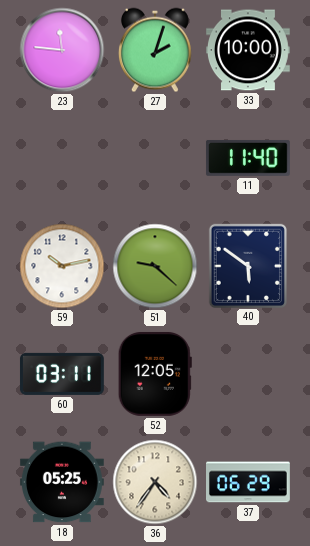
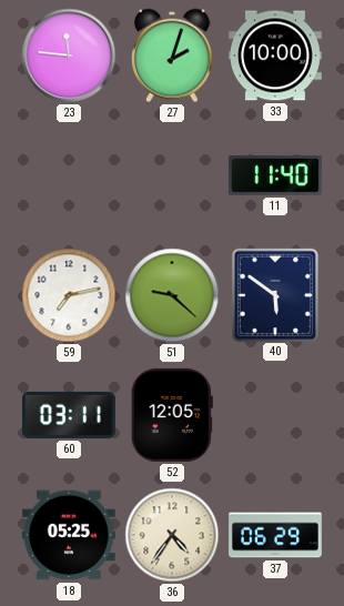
59: 10:13 -> 7:13 (69, 295)
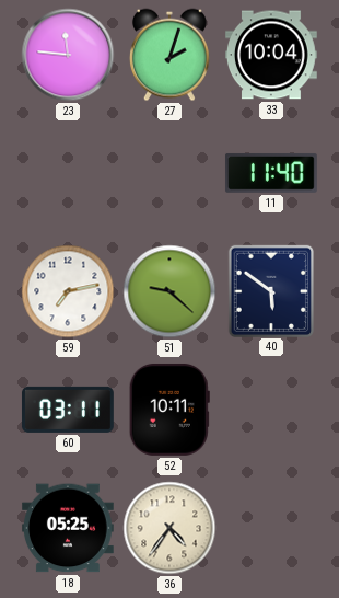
33: 10:00 -> 10:04 (272, 55)
52: 12:05 -> 10:11 (169, 410)
37: 06:29 -> none (276, 535)
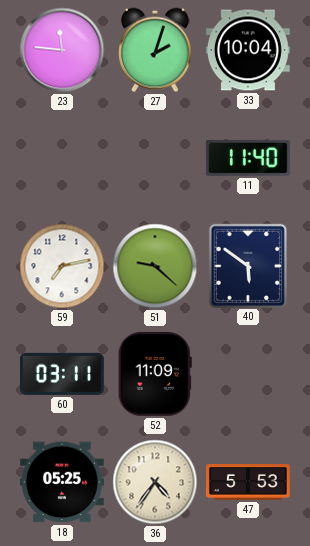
52: 10:11 -> 11:09 (155, 374)
47: none -> 5:53 (249, 482)
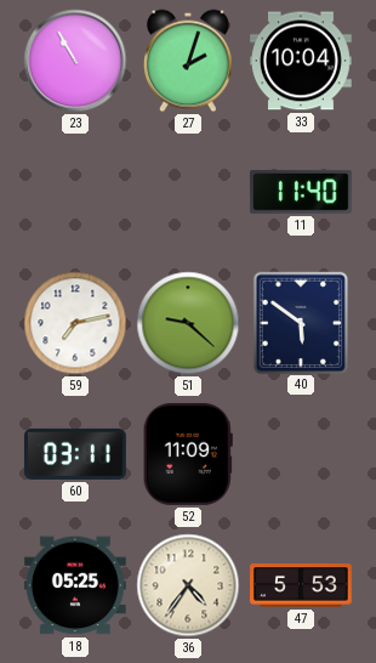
23: 11:46 -> 10:55 (75, 61)
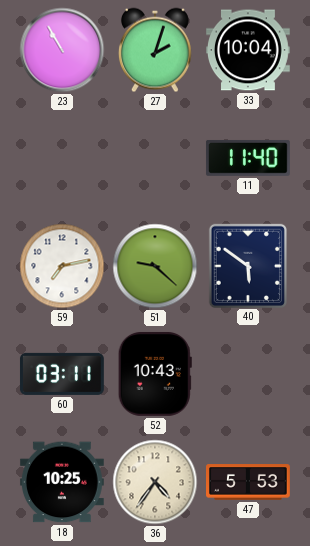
52: 11:09 -> 10:43 (155, 374)
18: 05:25 -> 10:25 (62, 482)
